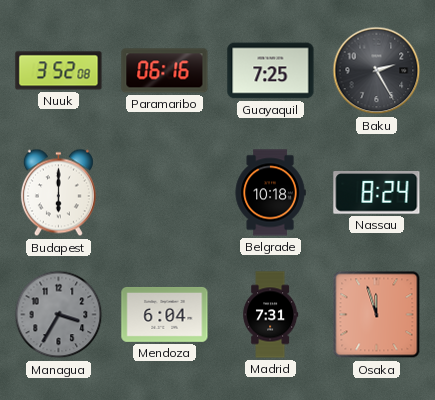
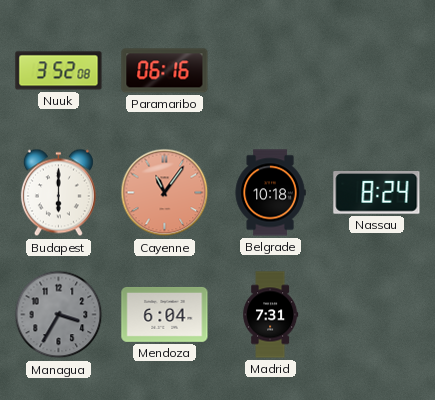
Guayaquil: 7:25 -> none (271, 71)
Baku: 2:25 -> none (377, 71)
Cayenne: none -> 11:06 (165, 193)
Osaka: 11:57 -> none (377, 315)
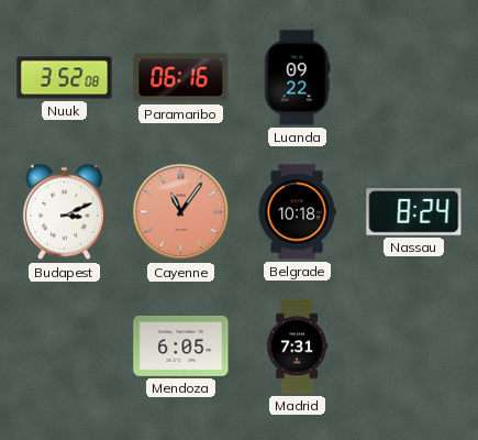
Luanda: none -> 09:22 (297, 78)
Budapest: 6:00 -> 3:11 (64, 212)
Managua: 3:35 -> none (59, 315)
Mendoza: 6:04 -> 6:05 (181, 345)
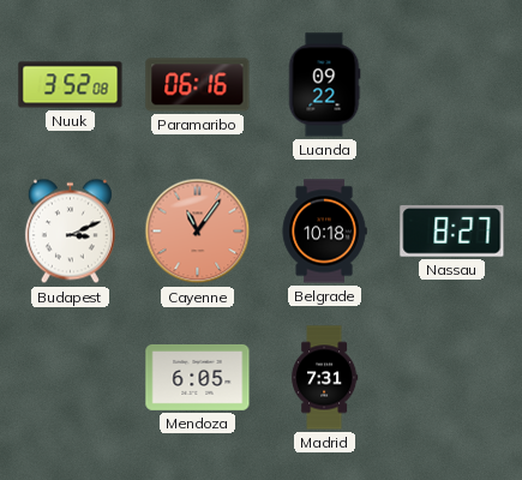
Nassau: 8:24 -> 8:27 (452, 232)
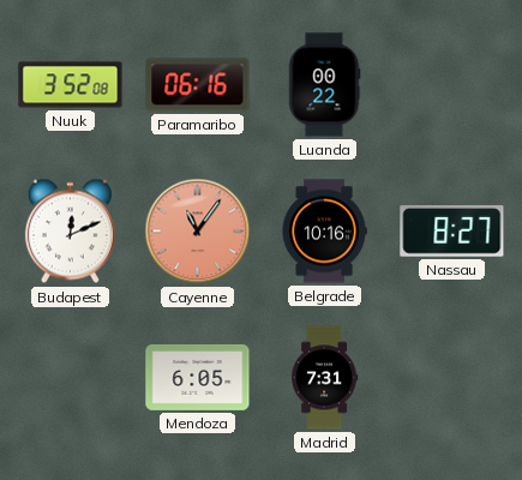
Luanda: 09:22 -> 00:22 (324, 85)
Budapest: 3:11 -> 12:11 (70, 232)
Belgrade: 10:18 -> 10:16 (324, 232)
